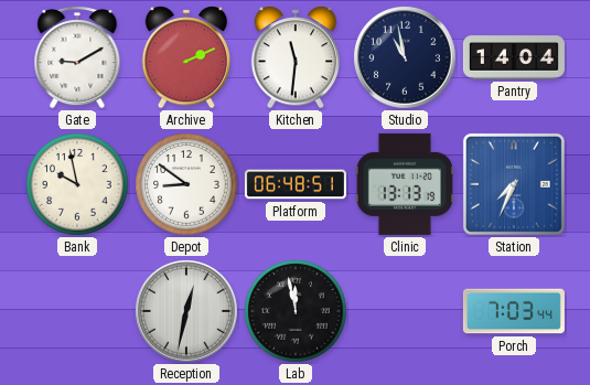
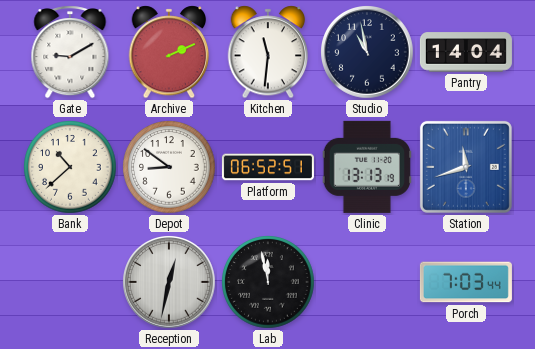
Bank: 9:58 -> 10:38 (70, 167)
Platform: 06:48 -> 06:52 (268, 167)
Station: 7:34 -> 11:42 (466, 167)
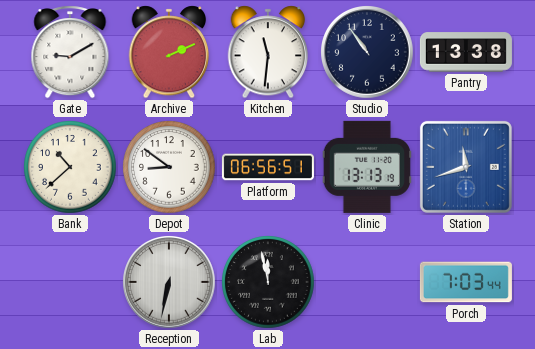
Studio: 10:58 -> 10:54 (368, 53)
Pantry: 14:04 -> 13:38 (466, 52)
Platform: 06:52 -> 06:56 (268, 167)
Reception: 12:32 -> 6:32 (170, 283)
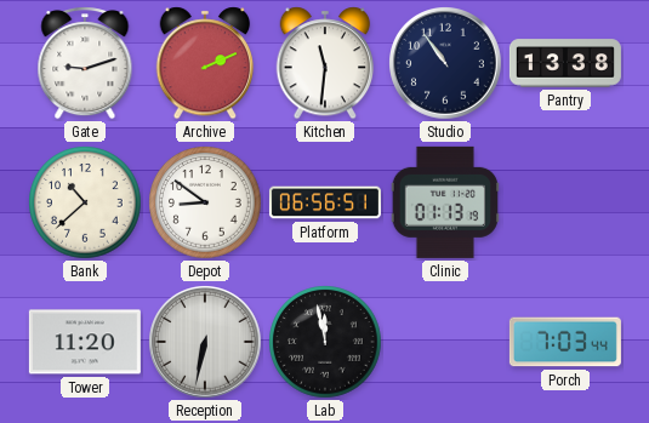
Gate: 9:10 -> 9:12 (85, 63)
Clinic: 13:13 -> 01:13 (445, 202)
Station: 11:42 -> none (466, 167)
Tower: none -> 11:20 (85, 342)
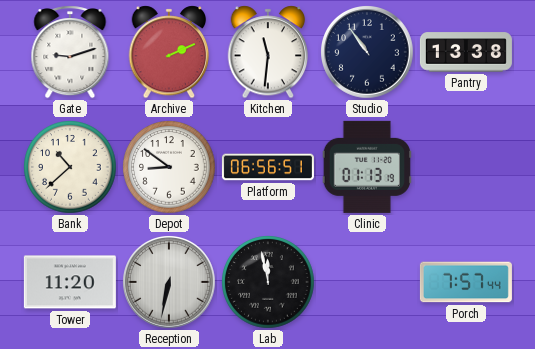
Porch: 7:03 -> 7:57 (466, 282)
